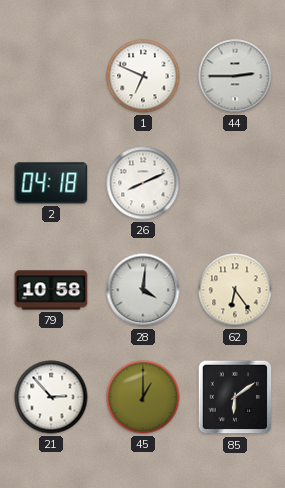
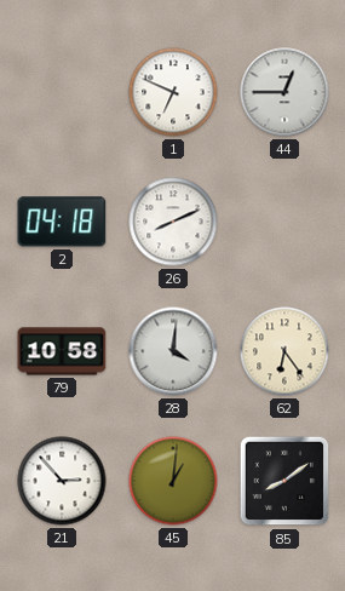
44: 2:45 -> 12:45 (284, 92)
45: 1:00 -> 1:01 (173, 481)
85: 6:09 -> 8:09 (284, 481)
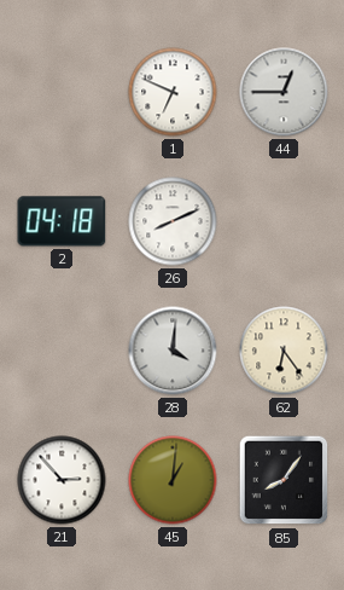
79: 10:58 -> none (62, 351)
85: 8:09 -> 8:06 (284, 480)
